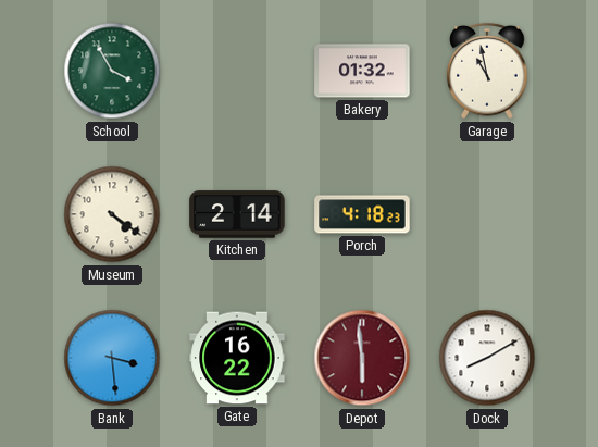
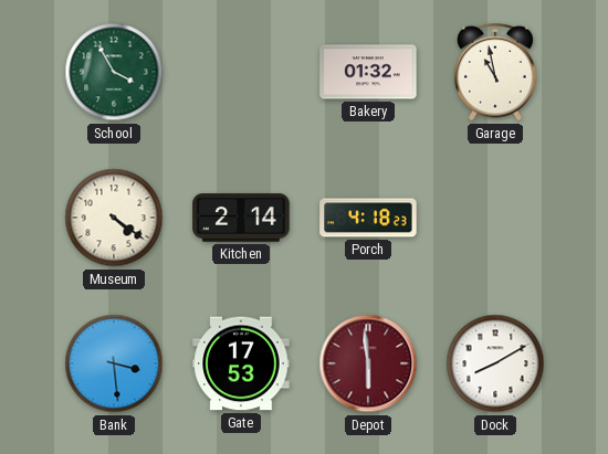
Gate: 16:22 -> 17:53 (241, 363)
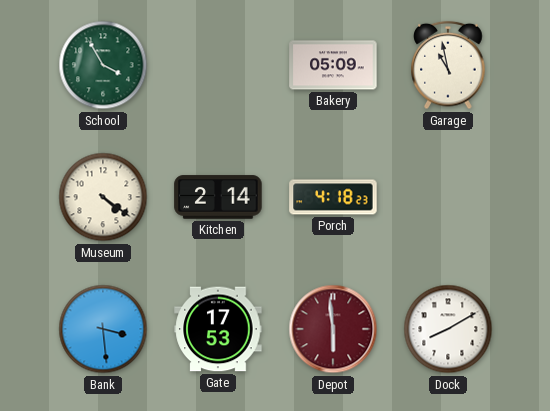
Bakery: 01:32 -> 05:09 (333, 65)
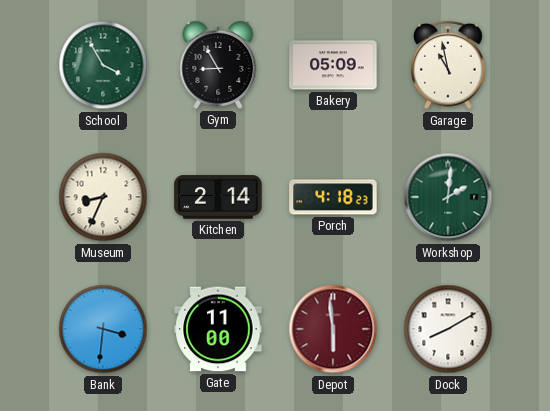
Gym: none -> 8:55 (218, 65)
Museum: 4:21 -> 8:34 (103, 197)
Workshop: none -> 2:01 (448, 197)
Bank: 3:29 -> 3:31 (103, 329)
Gate: 17:53 -> 11:00 (218, 329)
